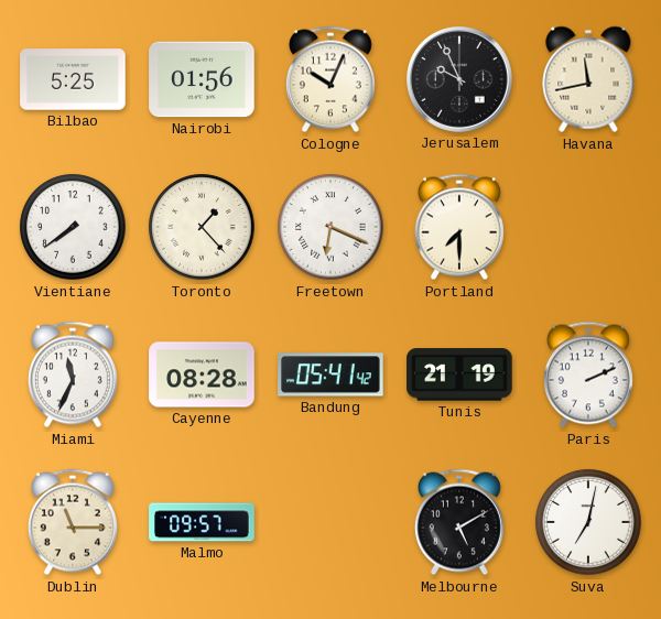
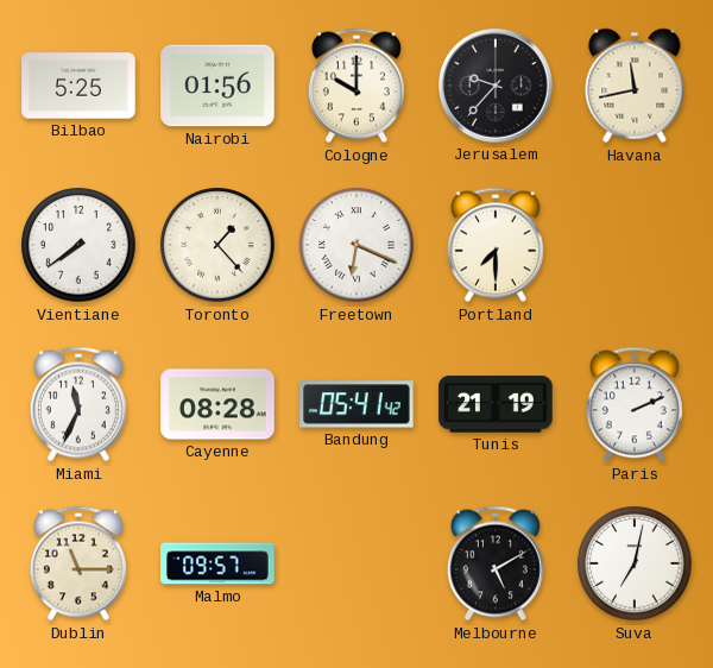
Cologne: 10:04 -> 10:00 (356, 86)
Jerusalem: 9:56 -> 9:37 (497, 87)
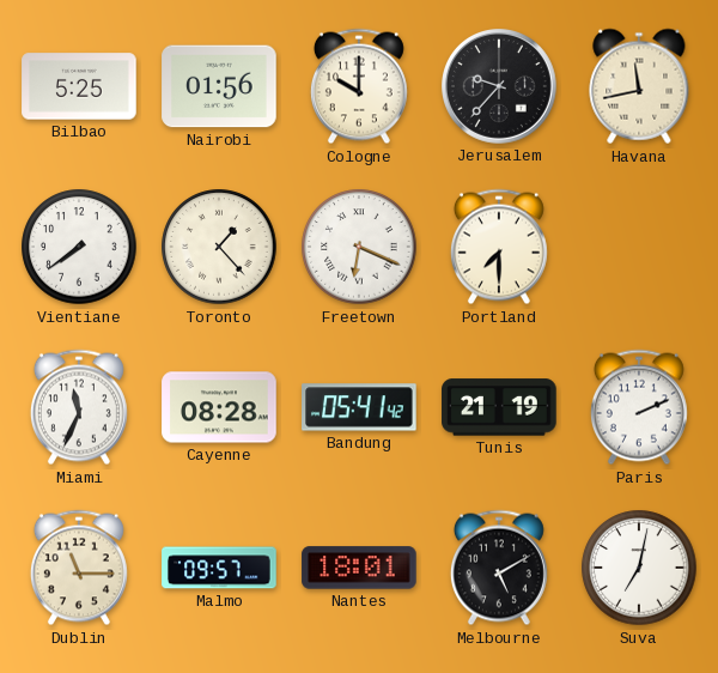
Nantes: none -> 18:01 (359, 568)
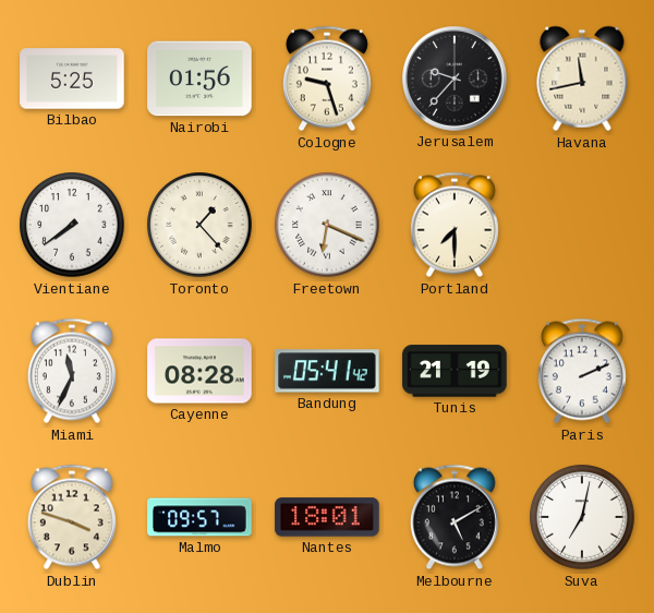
Cologne: 10:00 -> 9:27 (327, 79)
Dublin: 11:15 -> 3:48 (72, 517)
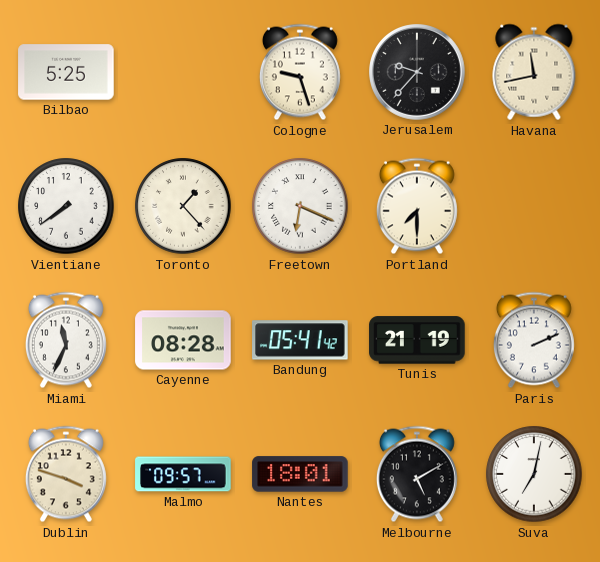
Nairobi: 01:56 -> none (199, 79)
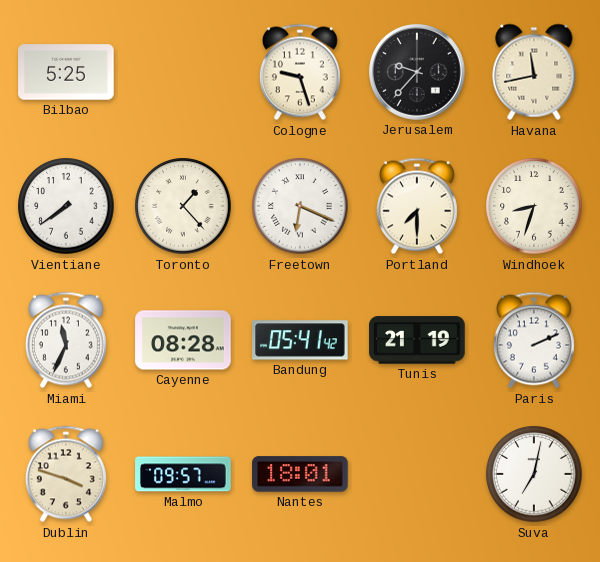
Windhoek: none -> 8:33 (534, 206)
Melbourne: 5:10 -> none (417, 474)
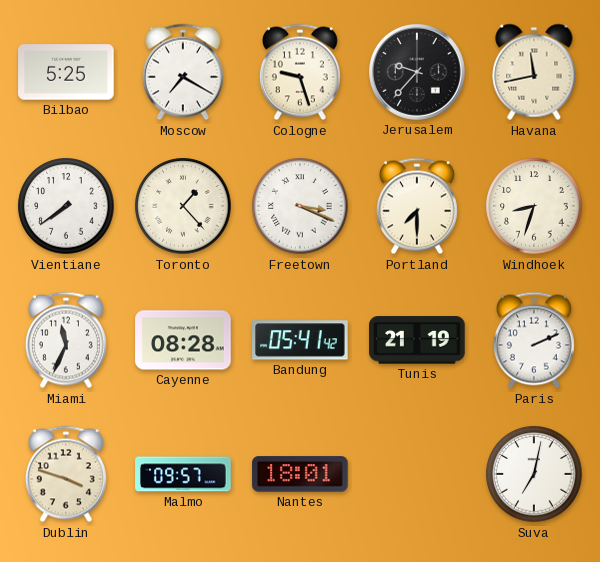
Moscow: none -> 7:20 (183, 72)
Freetown: 6:19 -> 3:19 (300, 206)
